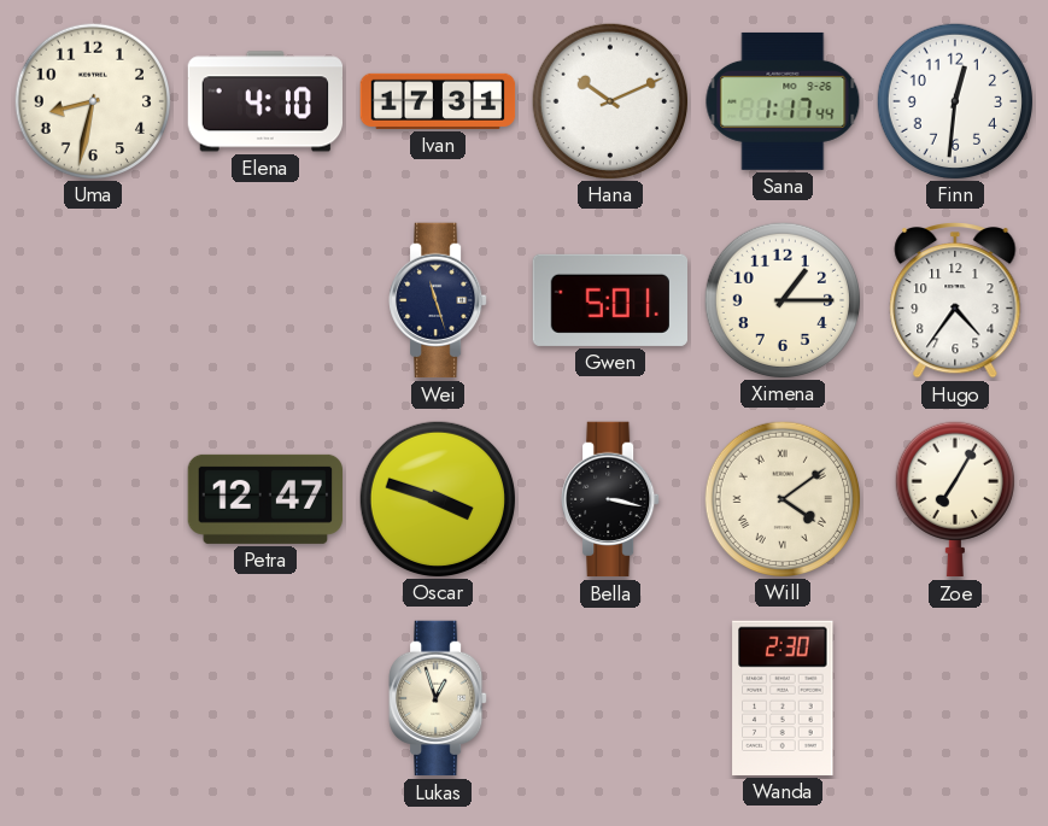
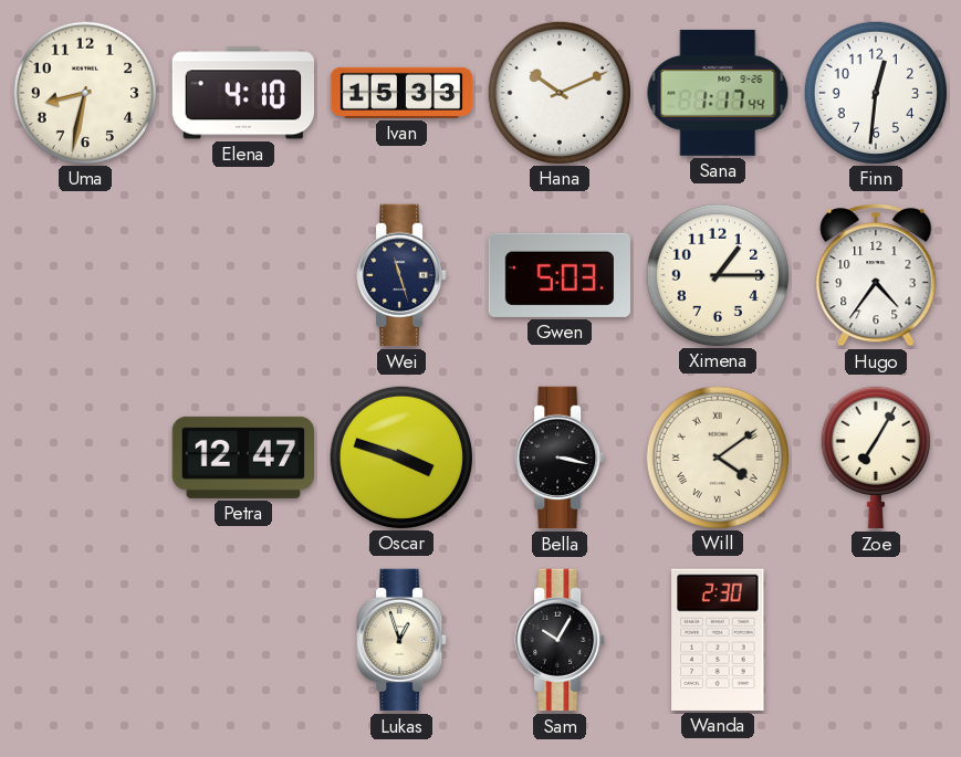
Ivan: 17:31 -> 15:33 (401, 93)
Gwen: 5:01 -> 5:03 (558, 275)
Sam: none -> 10:05 (560, 640)
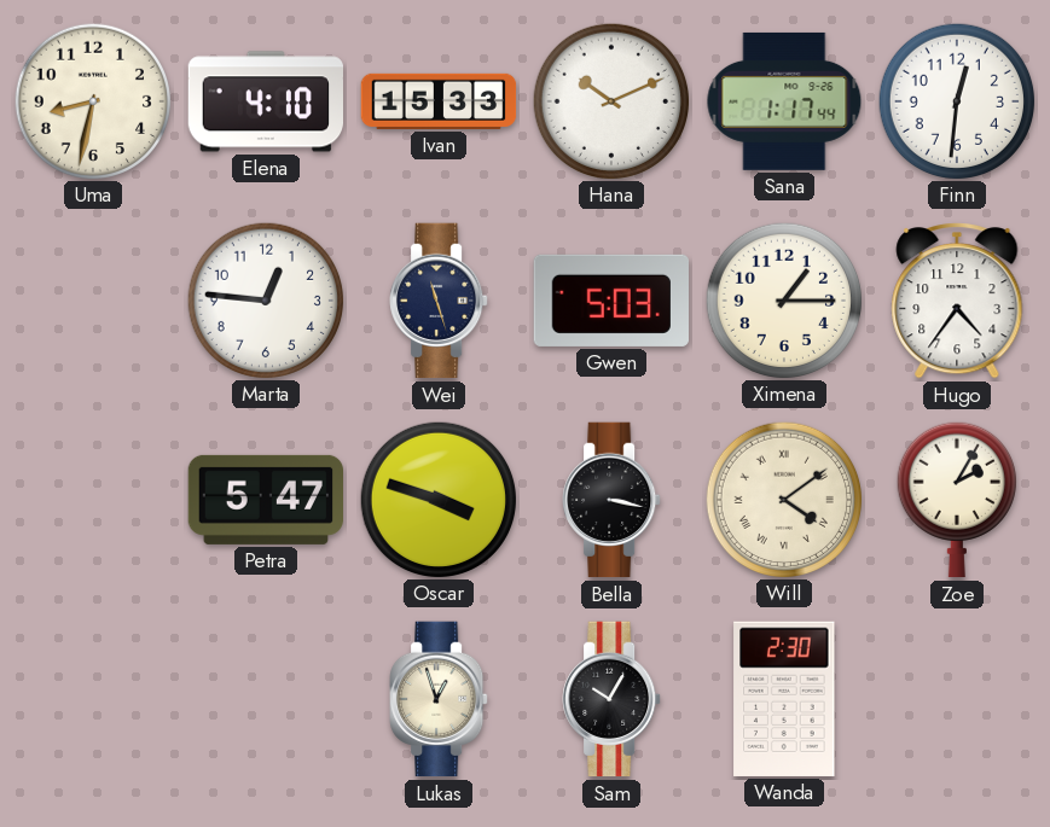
Marta: none -> 12:46 (265, 299)
Petra: 12:47 -> 5:47 (266, 500)
Zoe: 7:05 -> 2:05 (957, 500)
